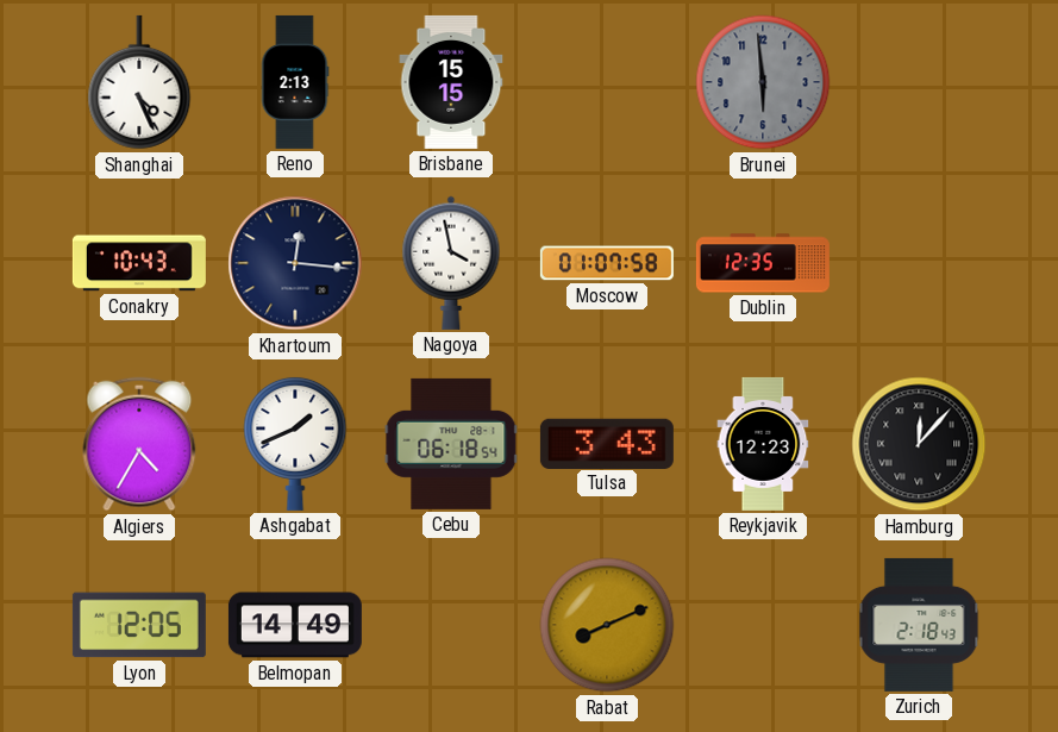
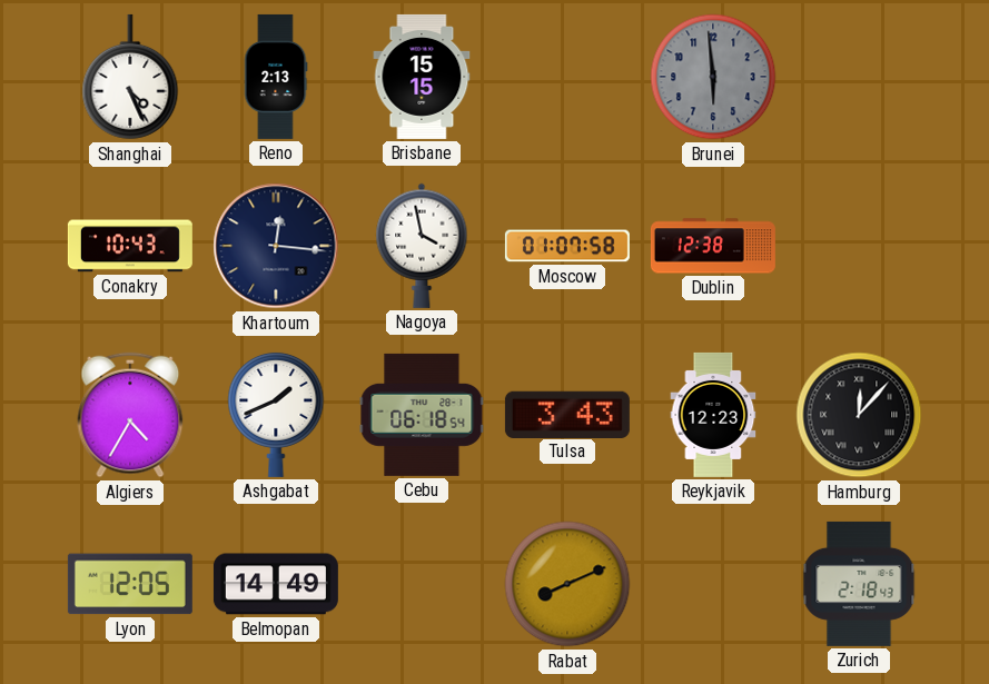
Dublin: 12:35 -> 12:38 (713, 246)
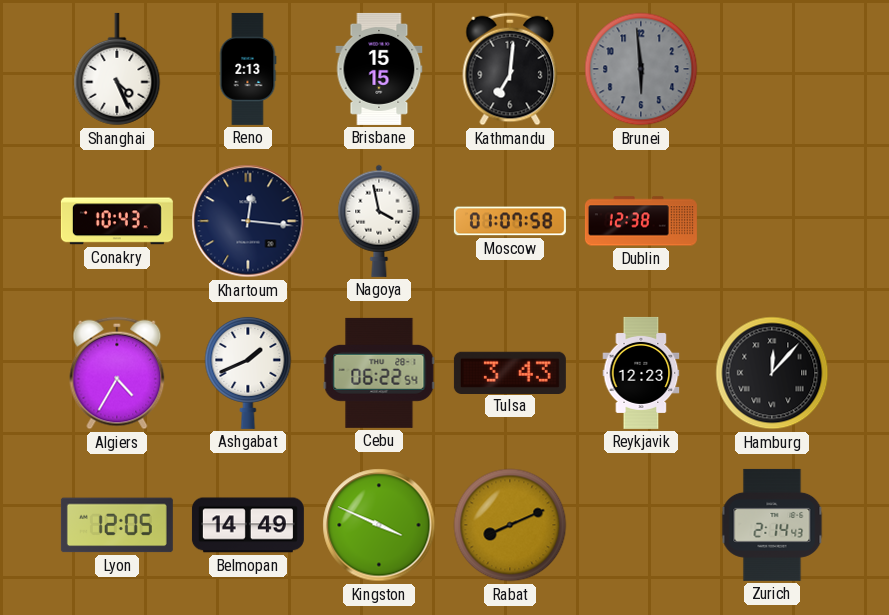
Kathmandu: none -> 7:01 (510, 69)
Cebu: 06:18 -> 06:22 (379, 373)
Kingston: none -> 3:49 (379, 525)
Zurich: 2:18 -> 2:14 (772, 525)
